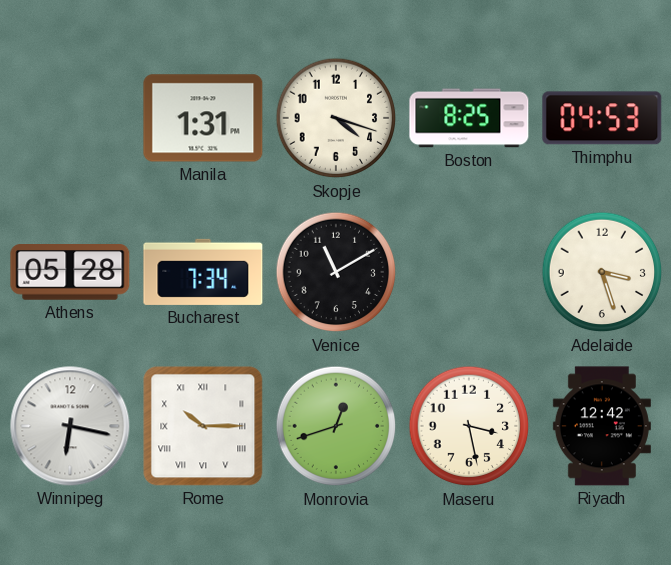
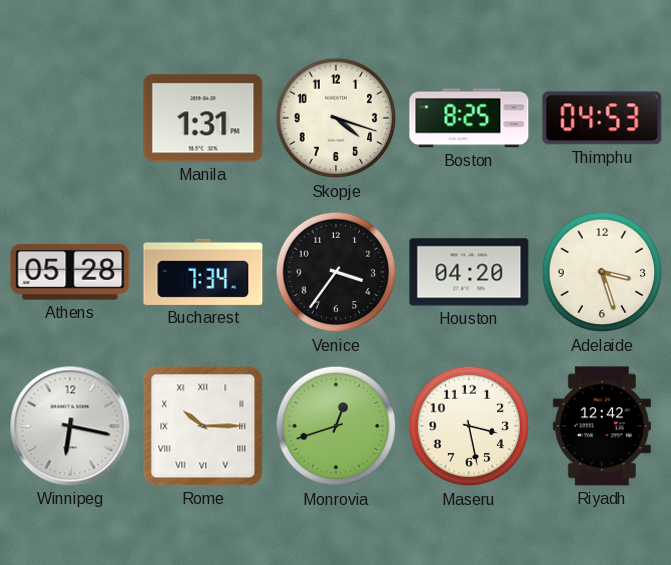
Venice: 11:10 -> 3:36 (336, 272)
Houston: none -> 04:20 (469, 272)
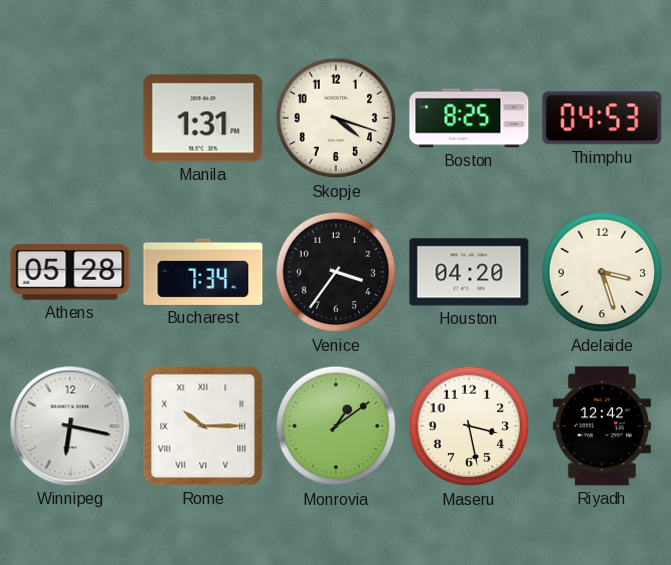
Monrovia: 12:42 -> 1:09 (336, 426)
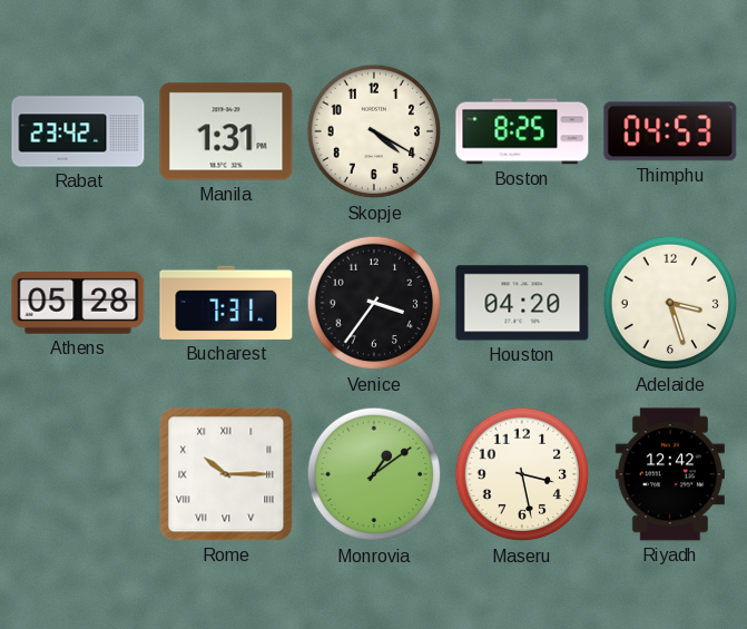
Rabat: none -> 23:42 (78, 131)
Skopje: 4:18 -> 4:20 (374, 131)
Bucharest: 7:34 -> 7:31 (226, 303)
Winnipeg: 6:17 -> none (70, 426)
